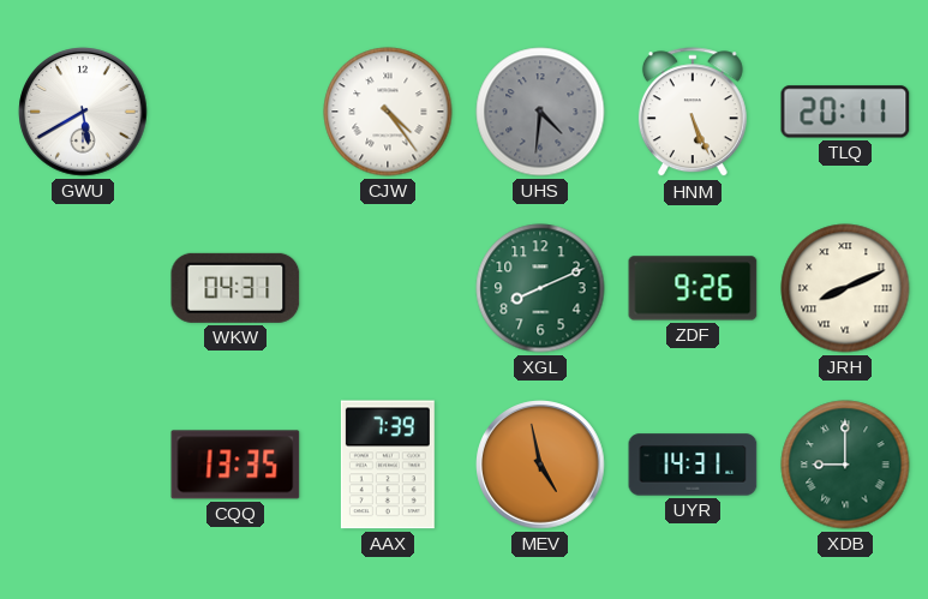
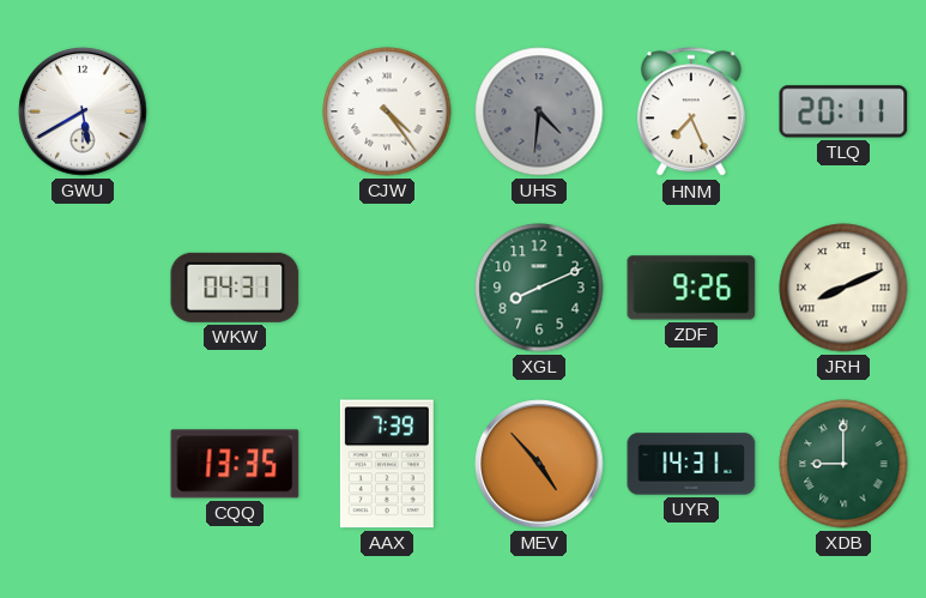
HNM: 5:26 -> 7:26 (691, 113)
MEV: 4:58 -> 4:53 (539, 464)
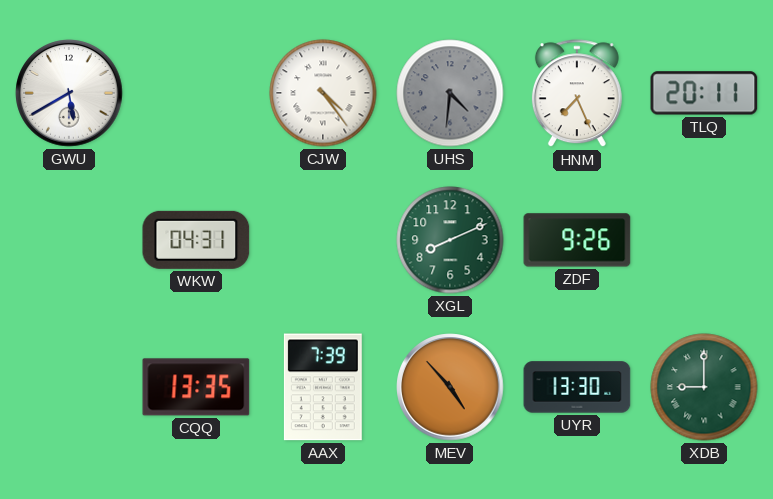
JRH: 8:11 -> none (843, 288)
UYR: 14:31 -> 13:30 (577, 387)
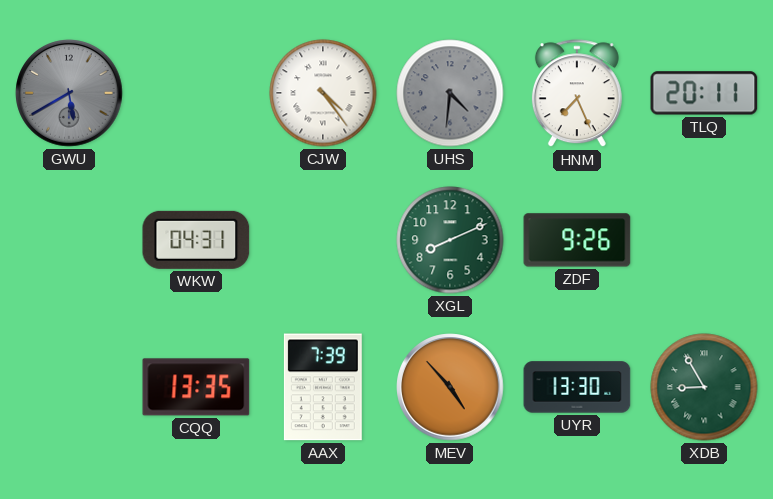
GWU dial: white -> grey (69, 93)
XDB: 9:00 -> 8:55 (704, 387)
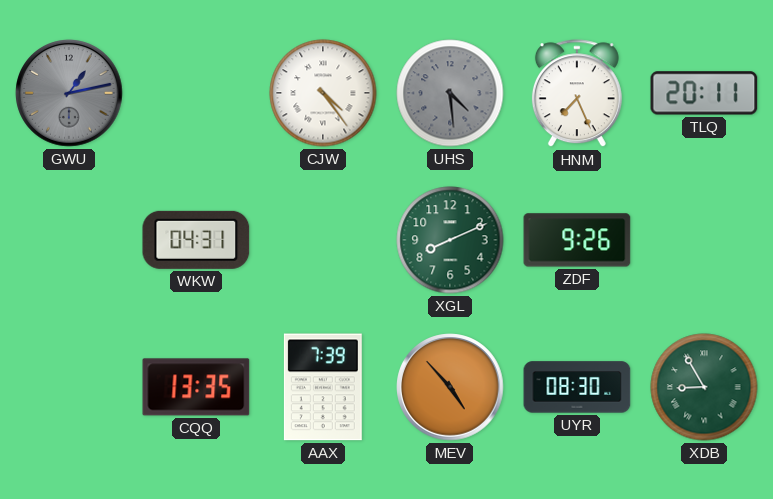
GWU: 5:40 -> 1:13 (69, 93)
UHS: 4:31 -> 4:29 (450, 93)
UYR: 13:30 -> 08:30 (577, 387)
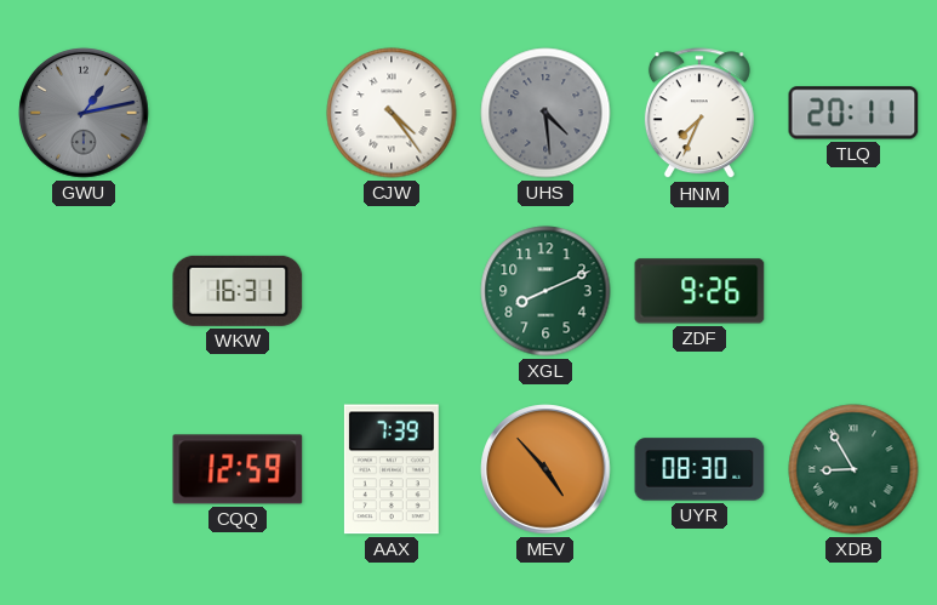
HNM: 7:26 -> 7:34 (699, 114)
WKW: 04:31 -> 16:31 (238, 291)
CQQ: 13:35 -> 12:59 (238, 469)
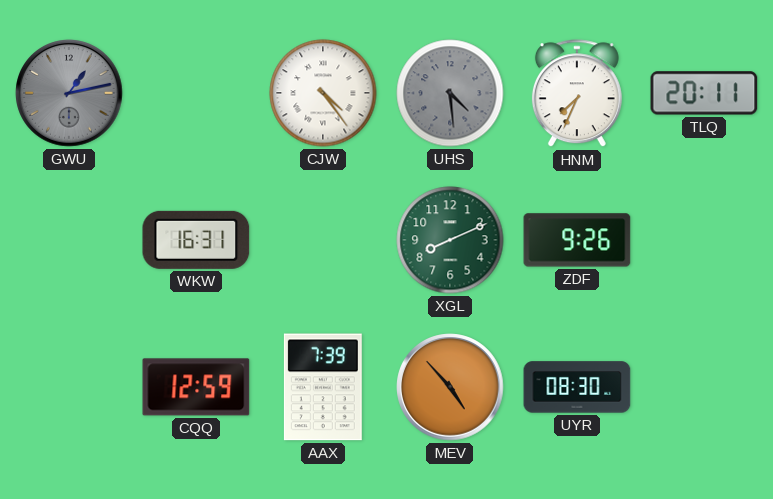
XDB: 8:55 -> none (853, 469)
